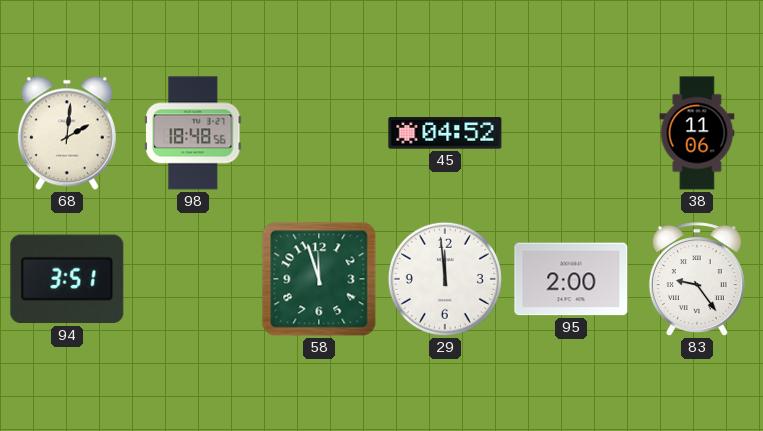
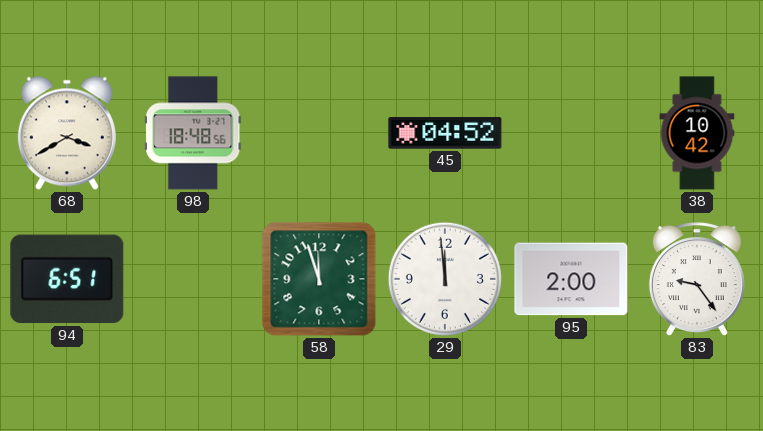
68: 2:01 -> 3:40 (67, 133)
38: 11:06 -> 10:42 (697, 133)
94: 3:51 -> 6:51 (67, 279)
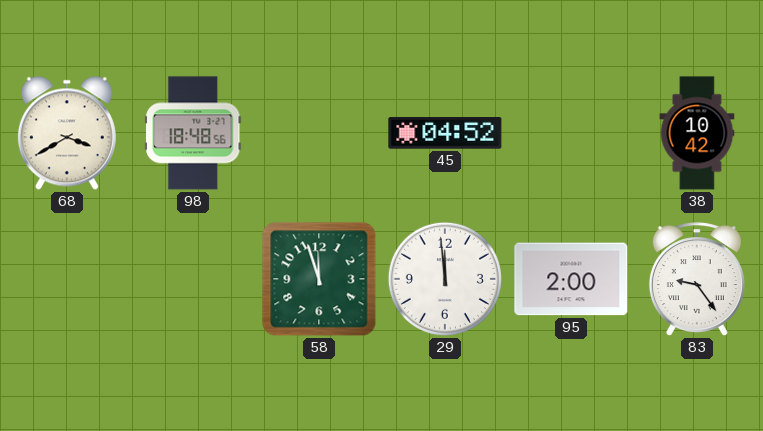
94: 6:51 -> none (67, 279)
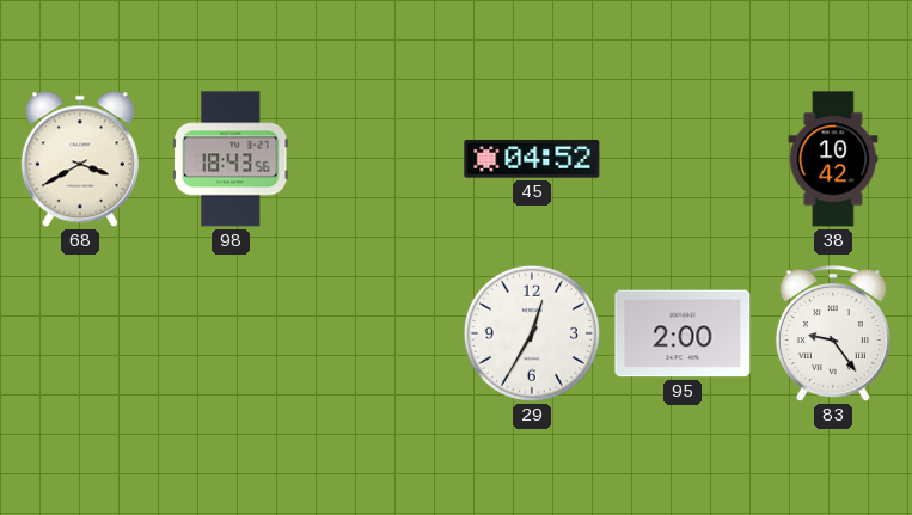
98: 18:48 -> 18:43 (232, 159)
58: 11:57 -> none (319, 279)
29: 11:59 -> 12:35 (532, 333)
